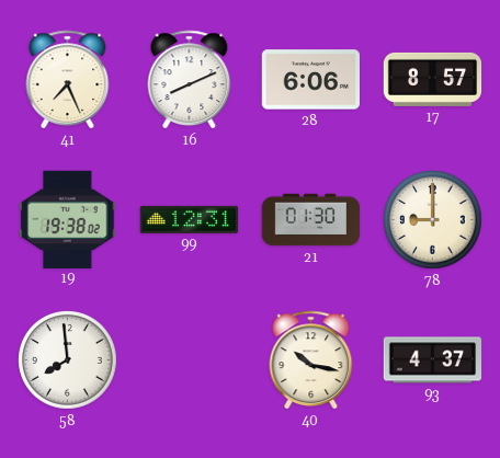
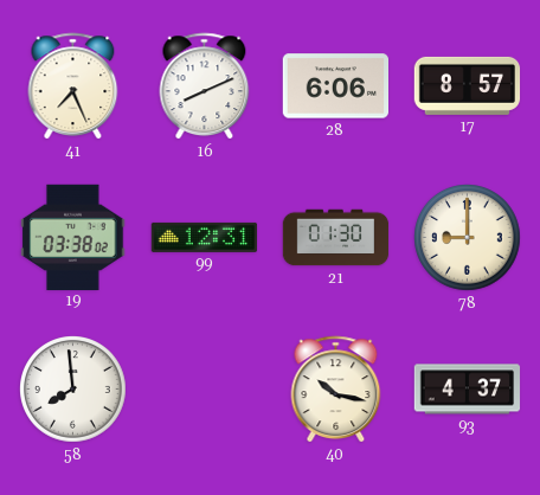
19: 19:38 -> 03:38 (73, 237)
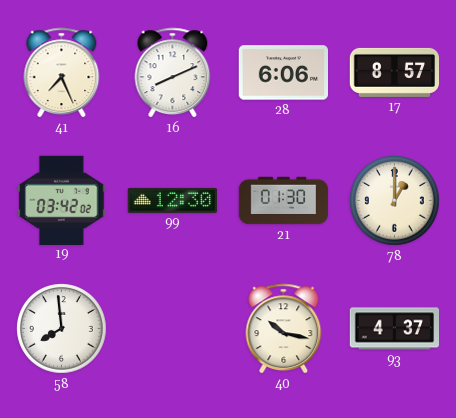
19: 03:38 -> 03:42 (62, 200)
99: 12:31 -> 12:30 (173, 200)
78: 9:00 -> 1:00 (395, 201)
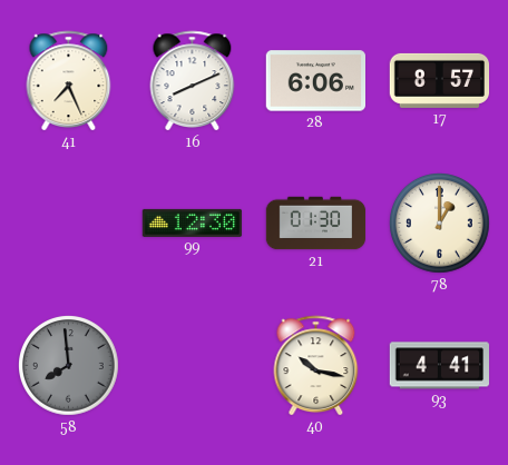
19: 03:42 -> none (62, 200)
58 dial: white -> grey (69, 366)
93: 4:37 -> 4:41 (440, 366)
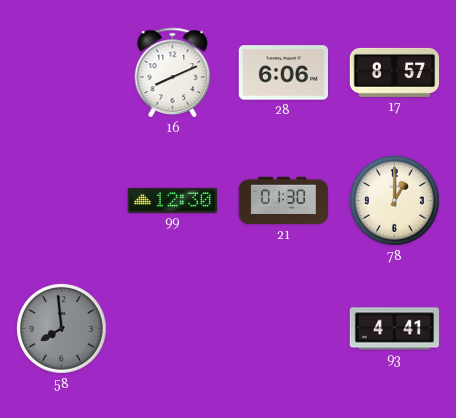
41: 7:26 -> none (69, 81)
40: 10:17 -> none (316, 366)
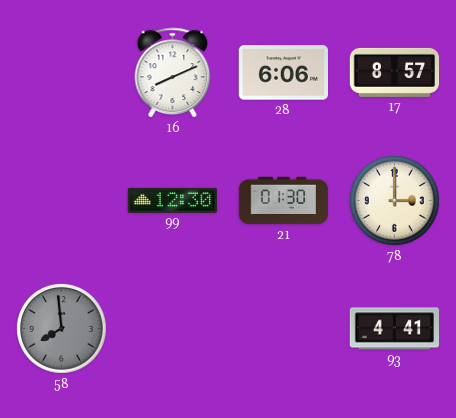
78: 1:00 -> 3:00 (395, 201)
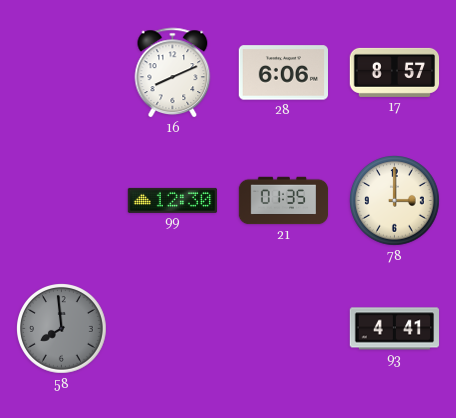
21: 01:30 -> 01:35 (284, 201)
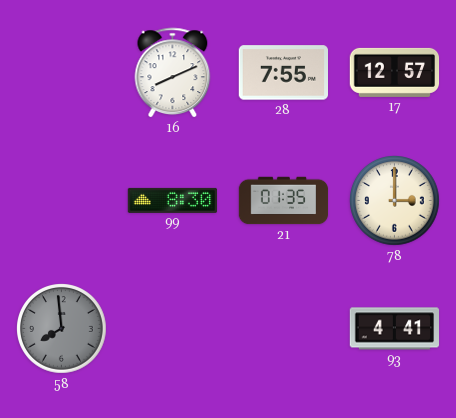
28: 6:06 -> 7:55 (283, 73)
17: 8:57 -> 12:57 (395, 72)
99: 12:30 -> 8:30 (173, 200)
